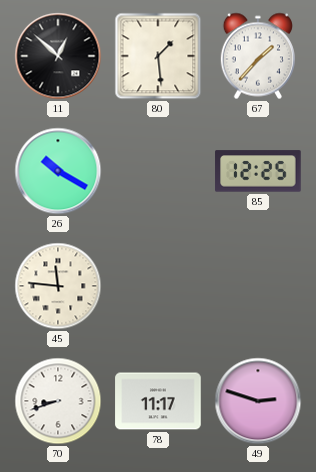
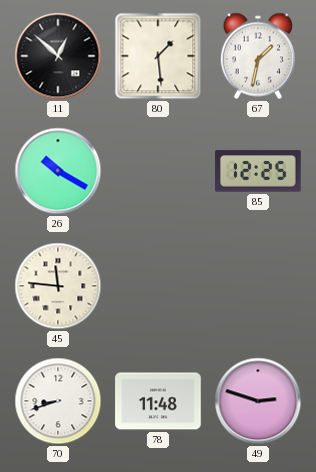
67: 1:37 -> 1:32 (258, 56)
78: 11:17 -> 11:48 (158, 401)
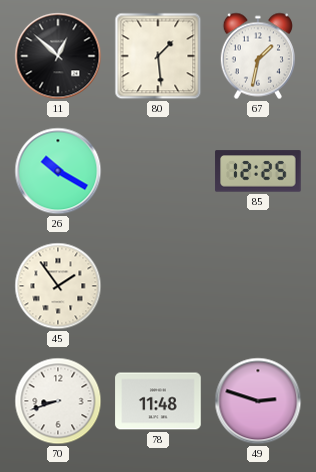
45: 11:46 -> 1:54 (58, 286)
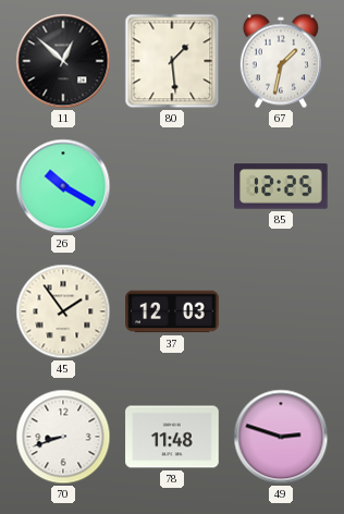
37: none -> 12:03 (172, 311)
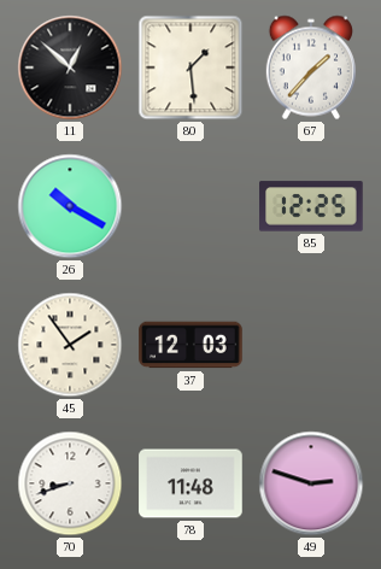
67: 1:32 -> 1:37 (311, 68)
